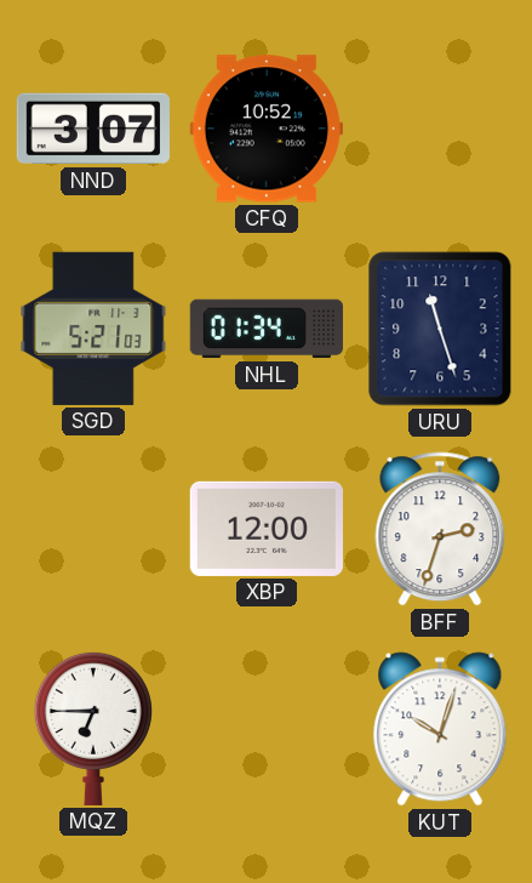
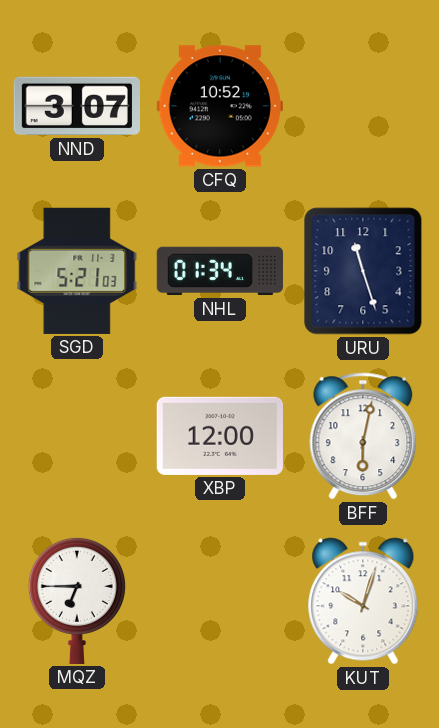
BFF: 2:33 -> 6:02 (363, 436)
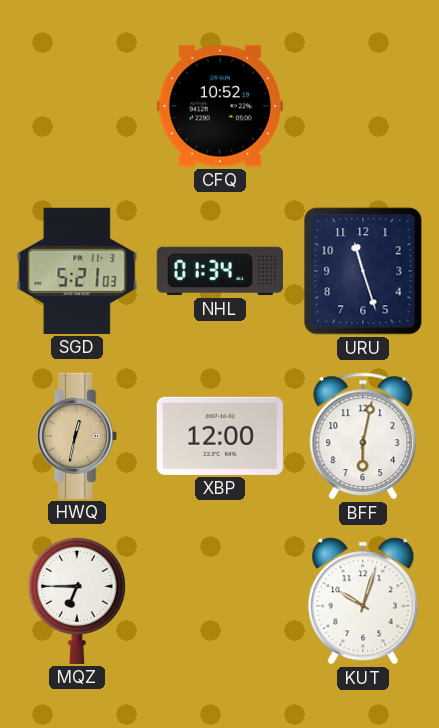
NND: 3:07 -> none (77, 106)
HWQ: none -> 12:32 (78, 436)
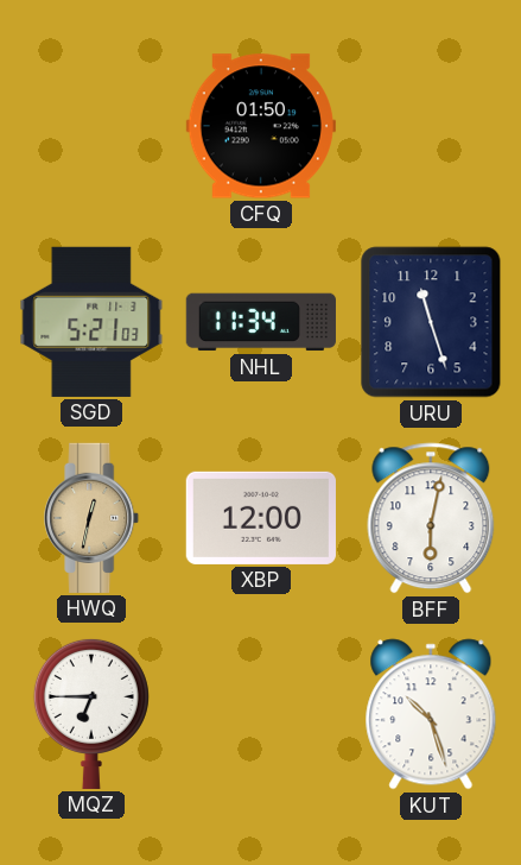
CFQ: 10:52 -> 01:50 (261, 126)
NHL: 01:34 -> 11:34 (261, 322)
KUT: 10:03 -> 10:27 (431, 714)
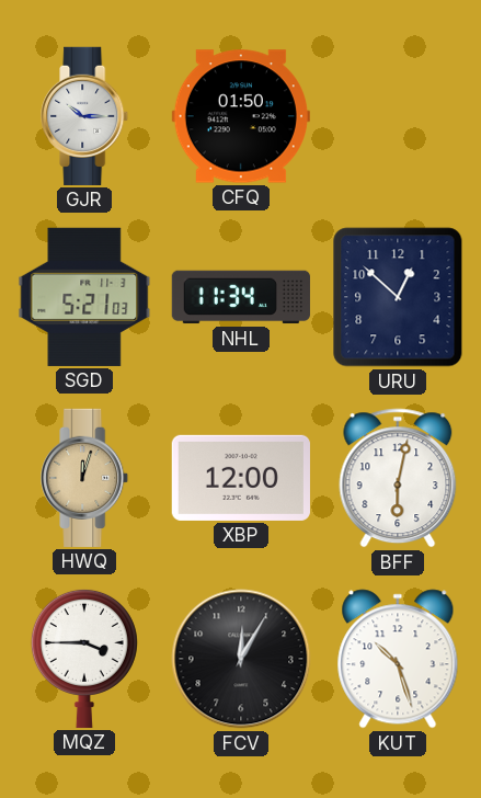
GJR: none -> 10:15 (85, 116)
URU: 11:27 -> 12:52 (398, 297)
HWQ: 12:32 -> 12:03 (85, 478)
MQZ: 6:45 -> 3:45 (84, 658)
FCV: none -> 12:05 (241, 659)
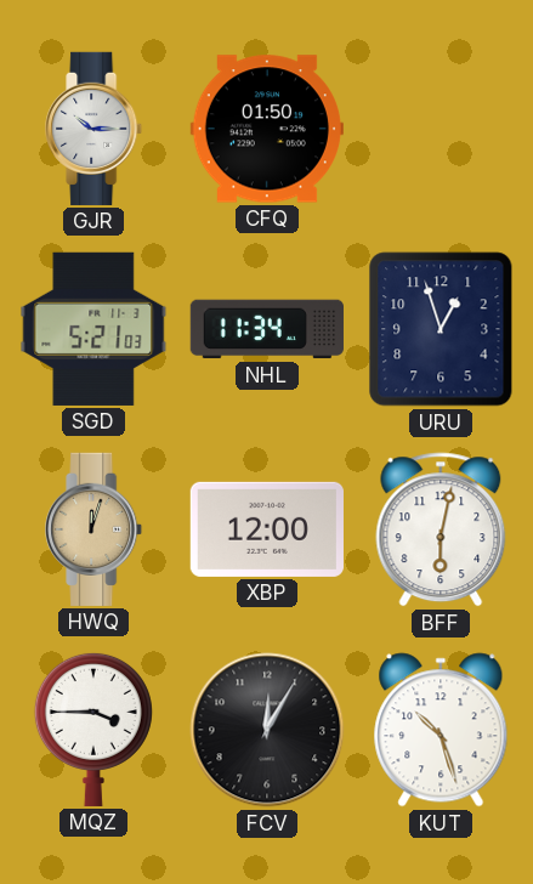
URU: 12:52 -> 12:57 (441, 329)
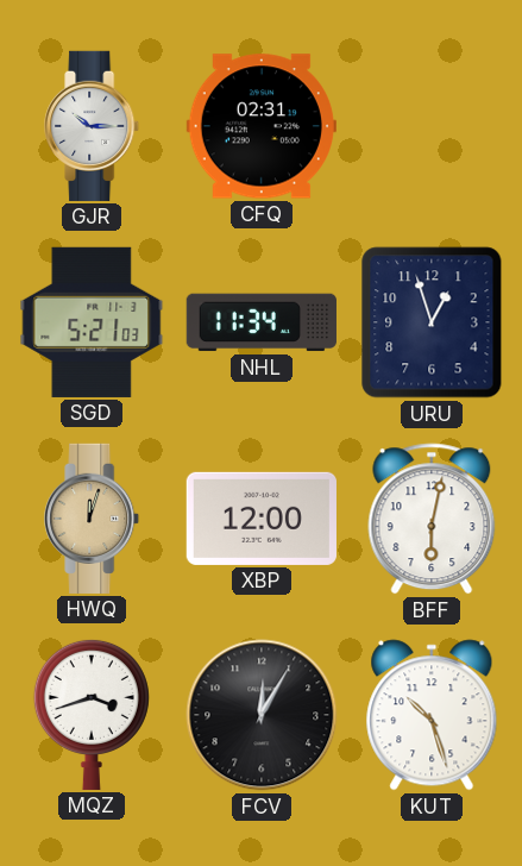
CFQ: 01:50 -> 02:31 (262, 126)
MQZ: 3:45 -> 3:42 (92, 714)
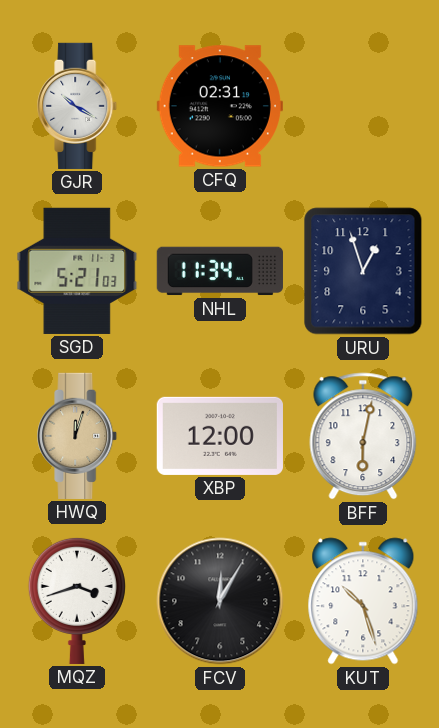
GJR: 10:15 -> 10:20 (78, 106)
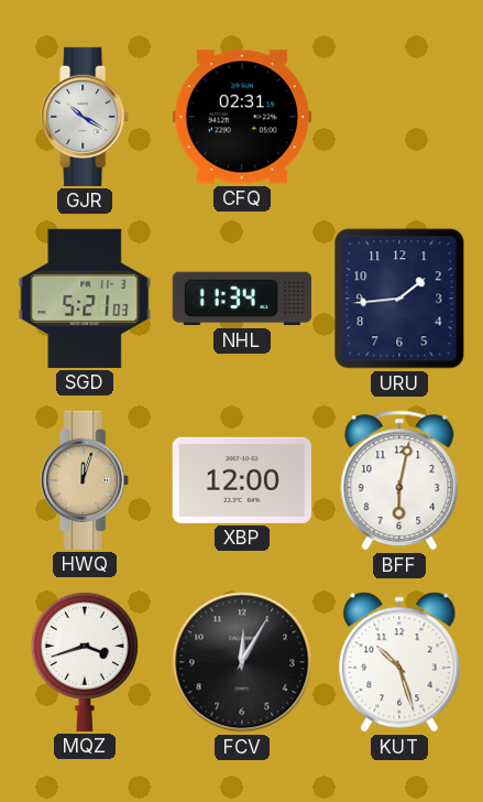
URU: 12:57 -> 1:44 (399, 299)
